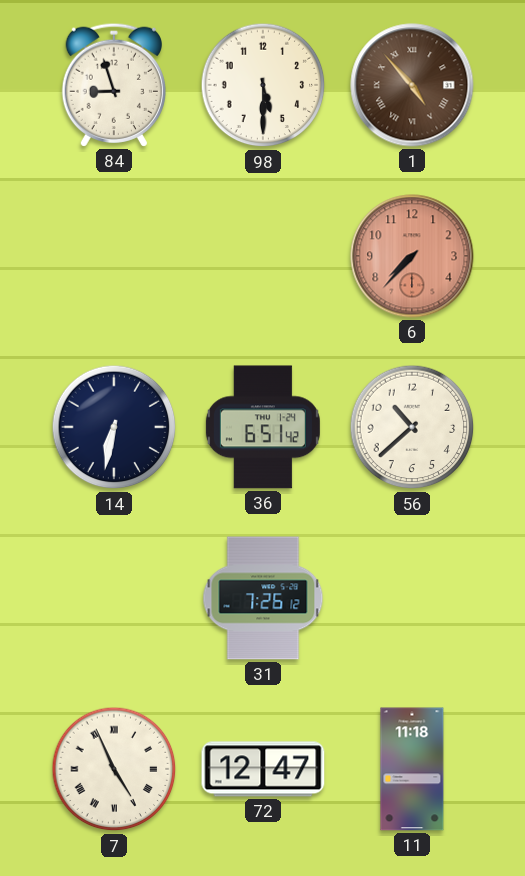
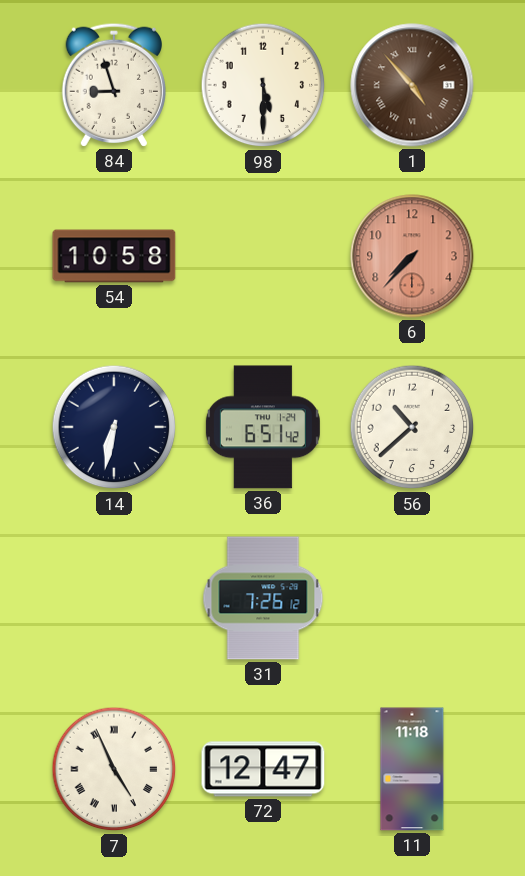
54: none -> 10:58 (114, 256)
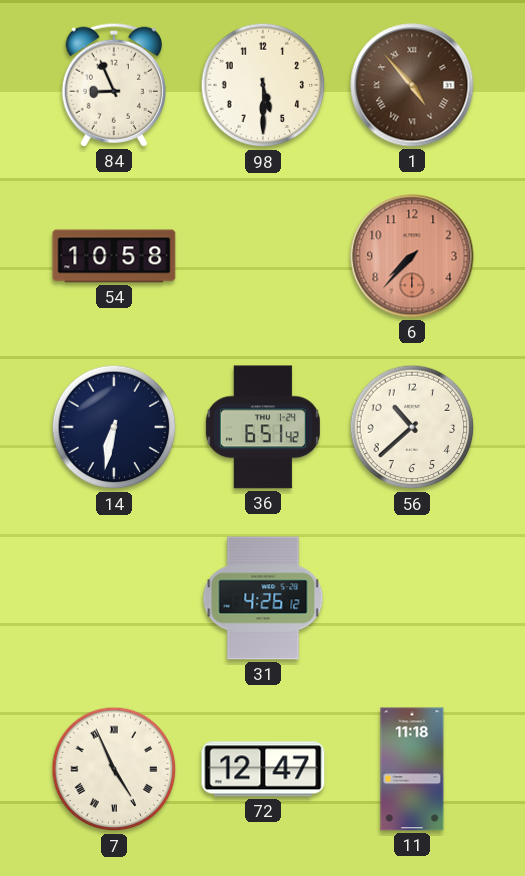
84: 8:57 -> 8:56 (114, 85)
31: 7:26 -> 4:26 (263, 598)
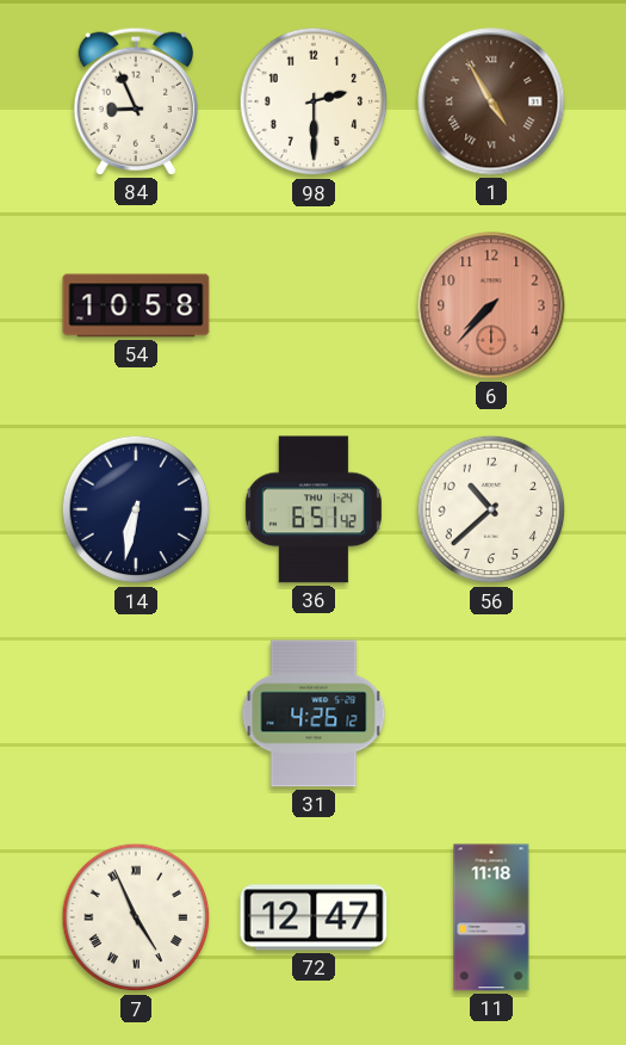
98: 5:30 -> 2:30 (314, 101)
1: 4:53 -> 4:55 (491, 101)
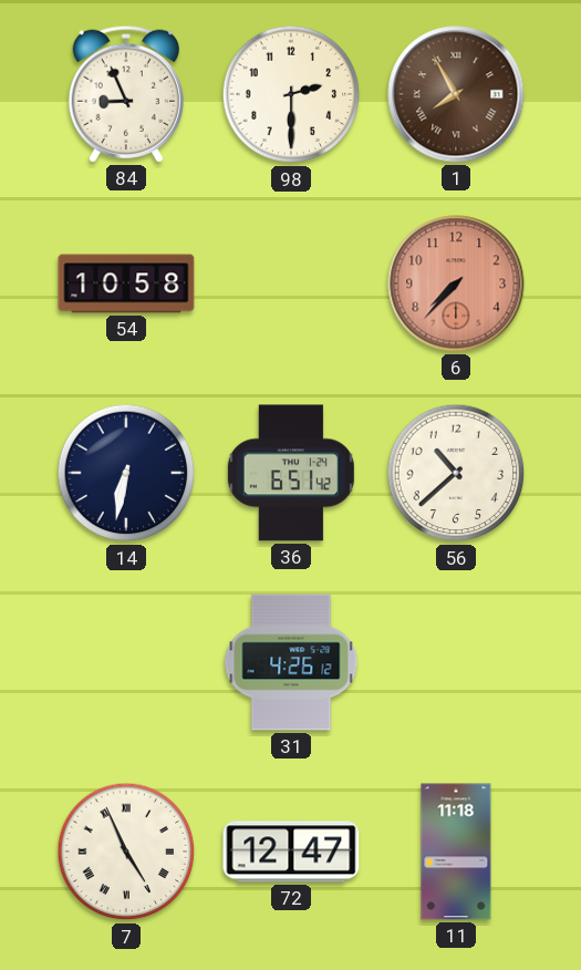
1: 4:55 -> 7:55 (456, 94)
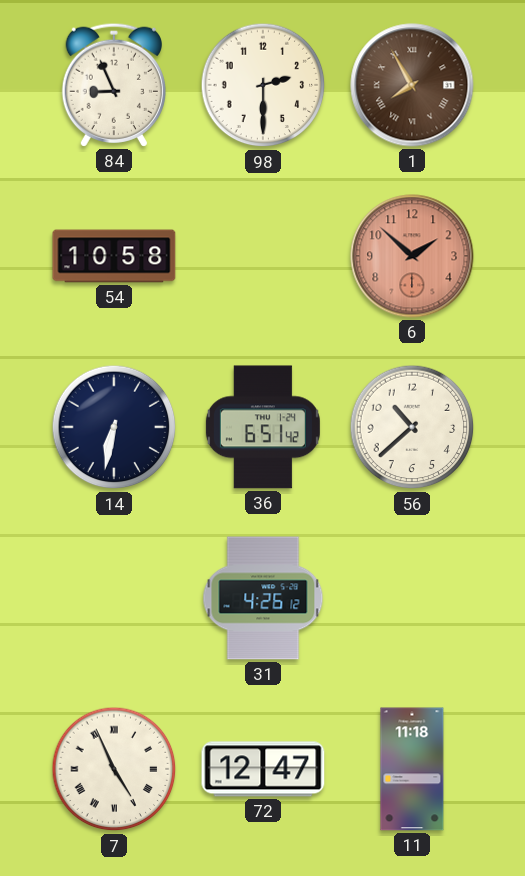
6: 7:37 -> 1:52 (412, 256)
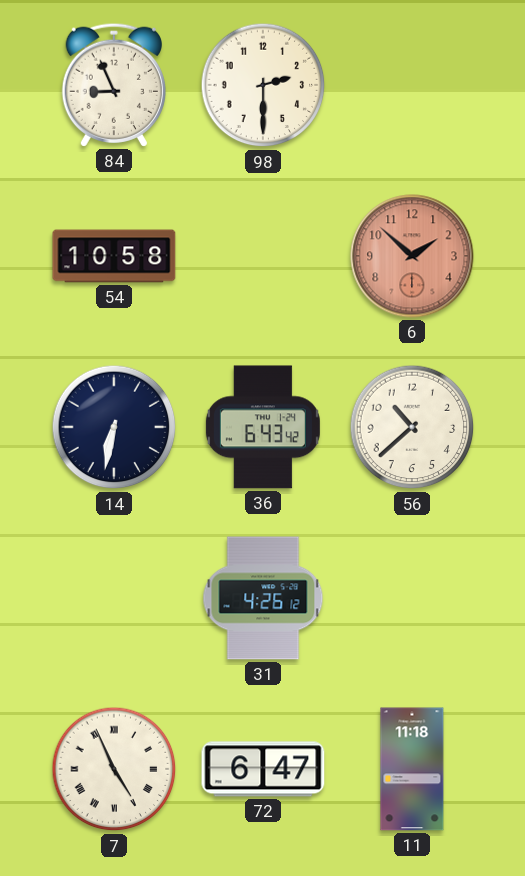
1: 7:55 -> none (412, 85)
36: 6:51 -> 6:43 (263, 427)
72: 12:47 -> 6:47 (263, 769)
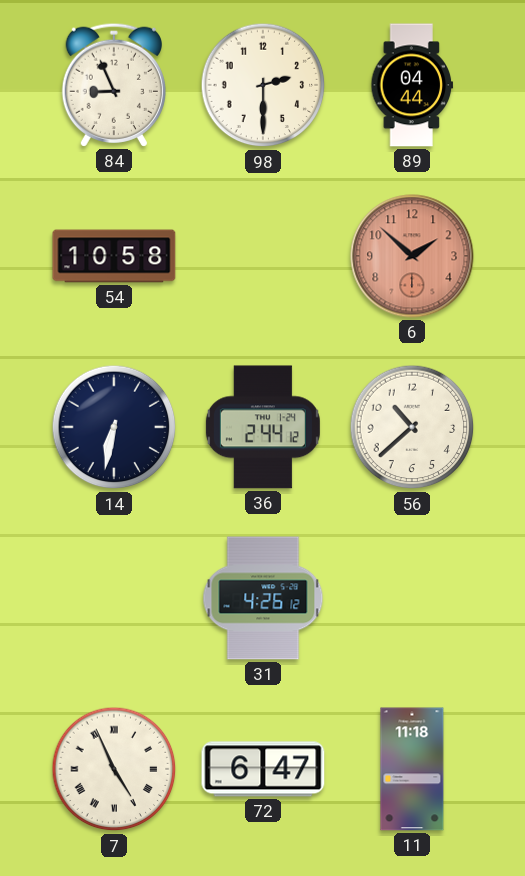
89: none -> 04:44 (412, 85)
36: 6:43 -> 2:44 (263, 427)
